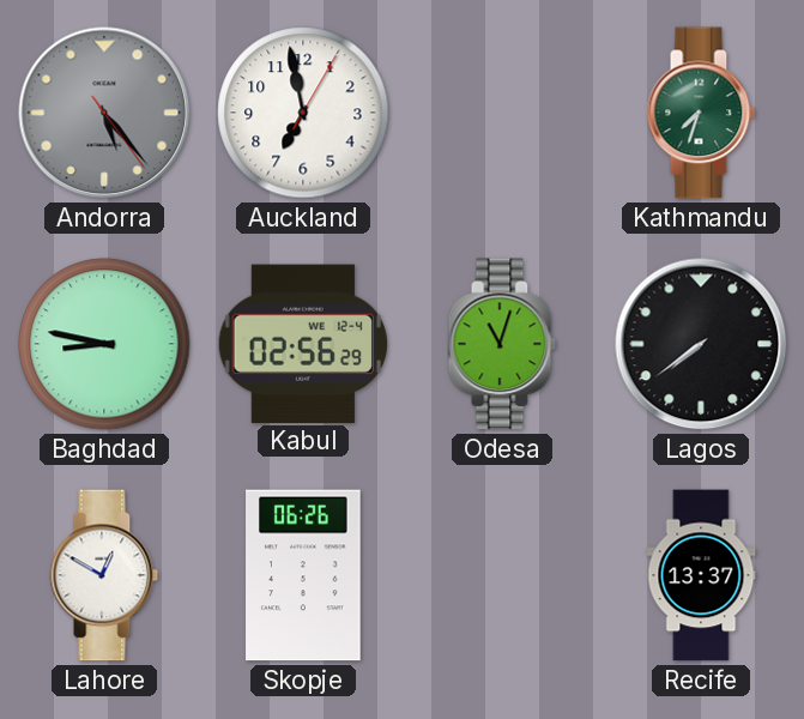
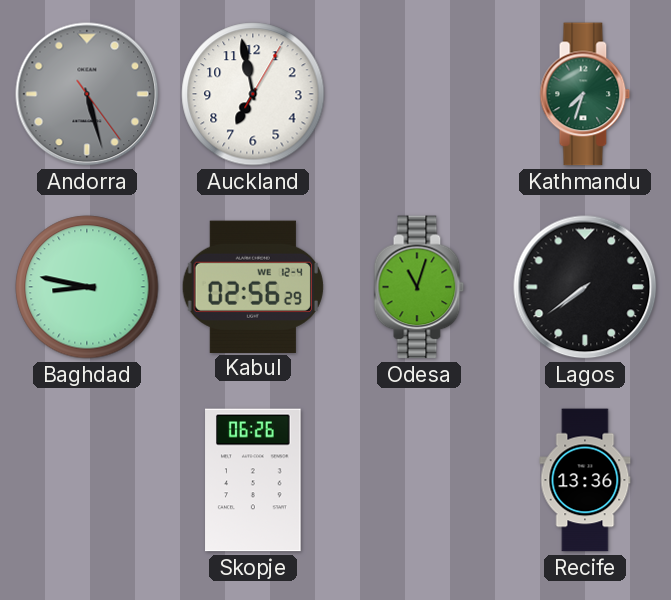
Andorra: 5:23 -> 5:27 (87, 94)
Lahore: 12:50 -> none (104, 575)
Recife: 13:37 -> 13:36 (585, 480)
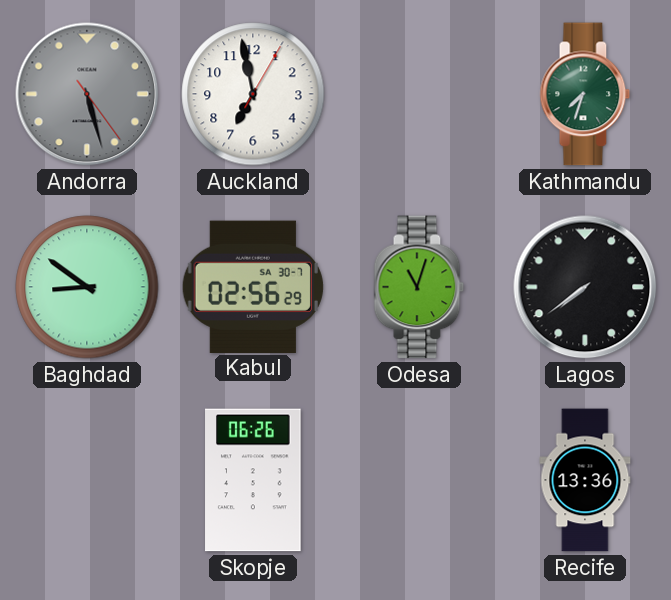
Baghdad: 8:47 -> 8:51 (87, 287)
Kabul date: WE 12-4 -> SA 30-7 (253, 286)
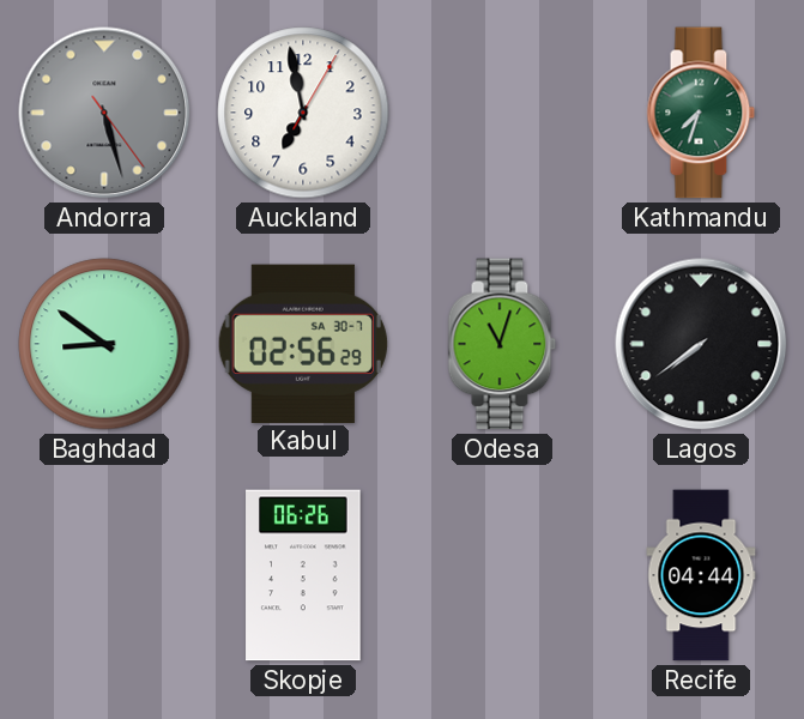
Recife: 13:36 -> 04:44 (701, 575)
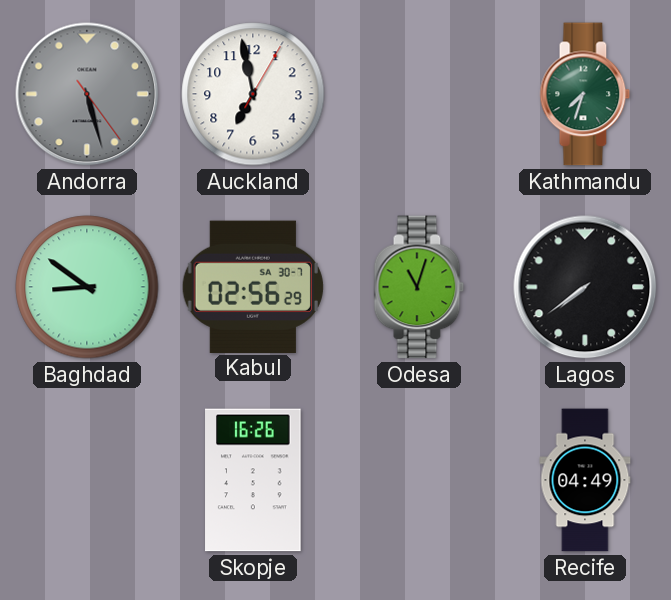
Skopje: 06:26 -> 16:26 (253, 480)
Recife: 04:44 -> 04:49 (585, 480)
